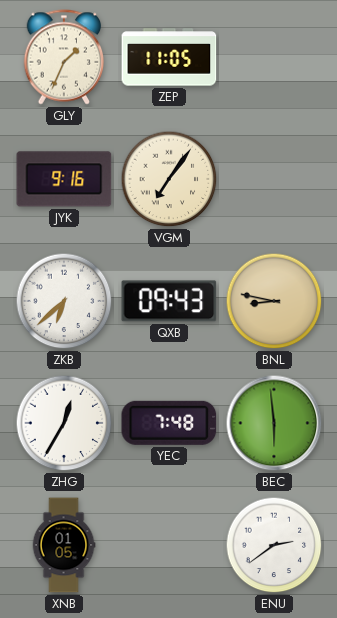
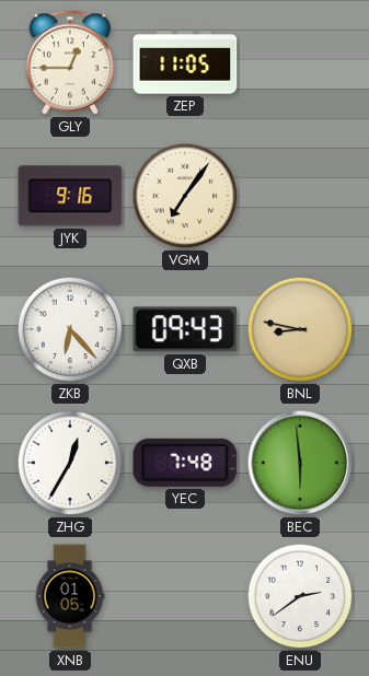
GLY: 1:34 -> 12:45 (70, 62)
ZKB: 6:38 -> 6:23 (70, 329)
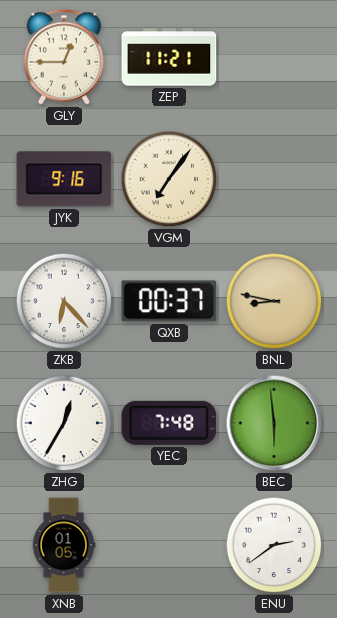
ZEP: 11:05 -> 11:21 (169, 57)
QXB: 09:43 -> 00:37 (169, 301)
